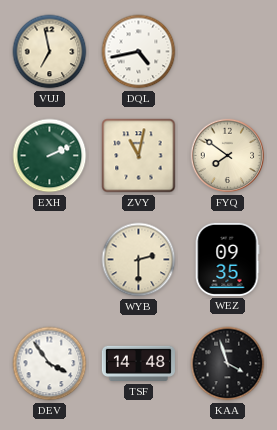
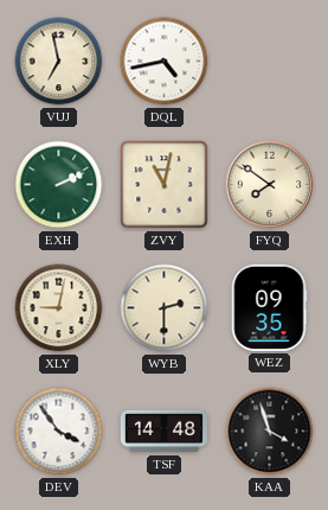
XLY: none -> 9:02 (59, 308)
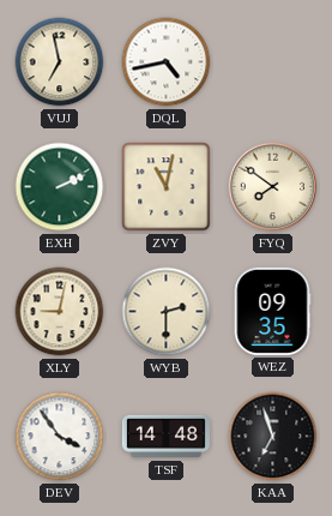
KAA: 3:57 -> 6:57 (273, 437)
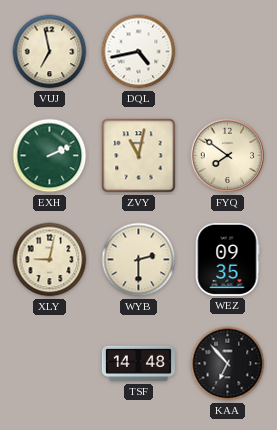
DEV: 3:54 -> none (60, 437)
KAA: 6:57 -> 6:53 (228, 364)
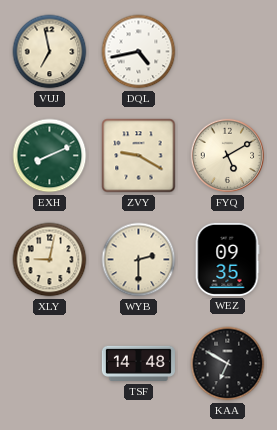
EXH: 2:11 -> 8:11 (50, 156)
ZVY: 11:02 -> 9:20 (139, 156)
FYQ: 7:51 -> 5:10 (228, 156)
KAA: 6:53 -> 6:50 (228, 364)
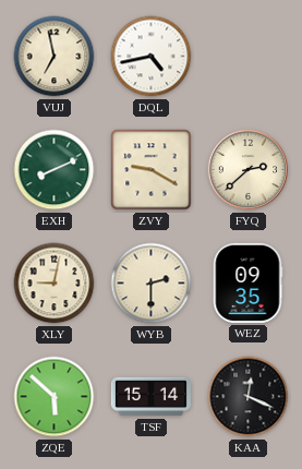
FYQ: 5:10 -> 2:38 (249, 170)
ZQE: none -> 5:52 (55, 397)
TSF: 14:48 -> 15:14 (150, 397)
KAA: 6:50 -> 12:19 (249, 397)
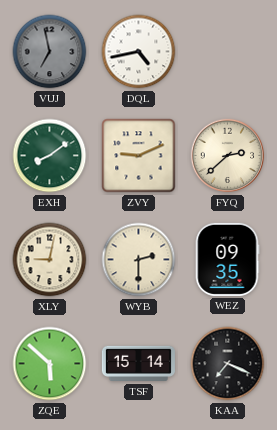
VUJ dial: cream -> grey (50, 52)
EXH: 8:11 -> 8:09 (50, 156)
ZVY: 9:20 -> 9:11 (139, 156)
KAA: 12:19 -> 7:19 (228, 364)
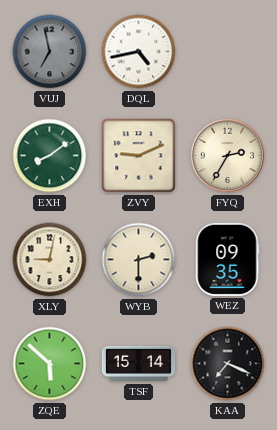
FYQ: 2:38 -> 2:35 (228, 156)
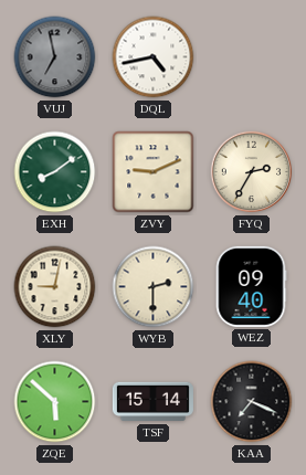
WEZ: 09:35 -> 09:40 (251, 286)
